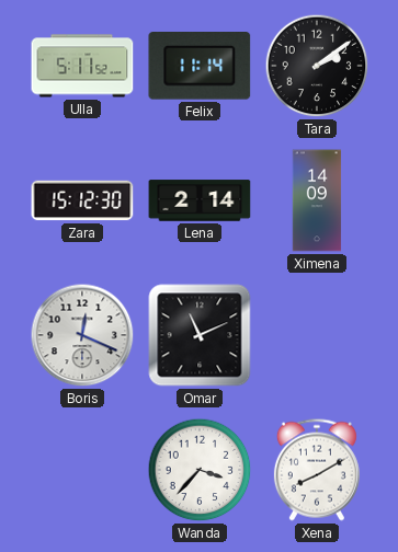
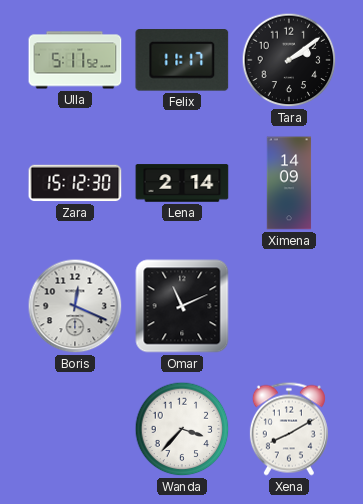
Felix: 11:14 -> 11:17 (182, 61)
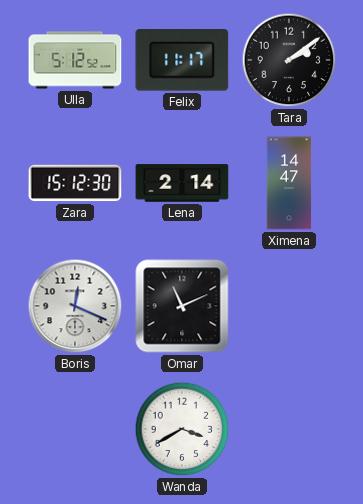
Ulla: 5:11 -> 5:12 (75, 60)
Ximena: 14:09 -> 14:47 (289, 183)
Wanda: 3:37 -> 3:40 (182, 429)
Xena: 8:10 -> none (289, 429)
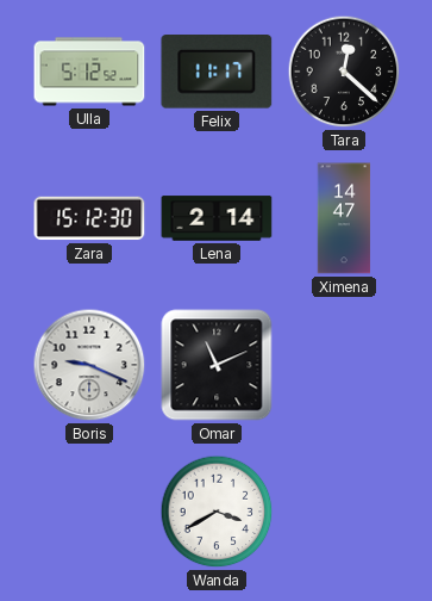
Tara: 2:09 -> 12:22 (344, 72)
Boris: 12:19 -> 9:19 (89, 365)
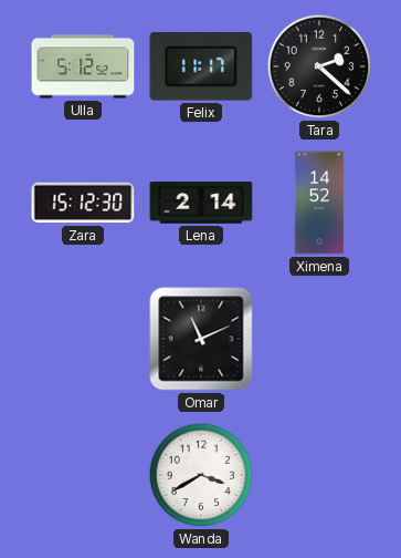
Tara: 12:22 -> 2:22 (319, 66)
Ximena: 14:47 -> 14:52 (319, 203)
Boris: 9:19 -> none (89, 365)
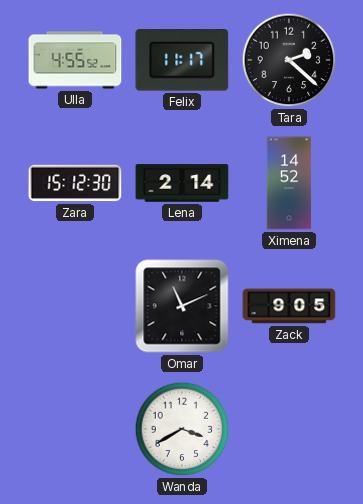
Ulla: 5:12 -> 4:55 (75, 60)
Zack: none -> 9:05 (289, 306)
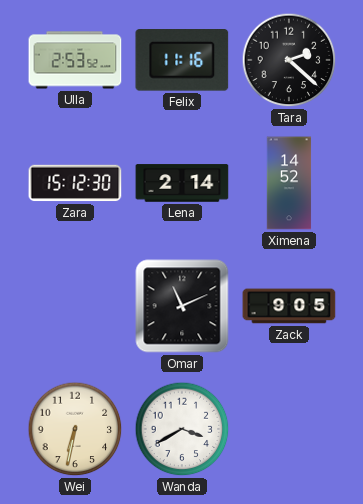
Ulla: 4:55 -> 2:53 (75, 60)
Felix: 11:17 -> 11:16 (182, 61)
Wei: none -> 6:32 (75, 429)
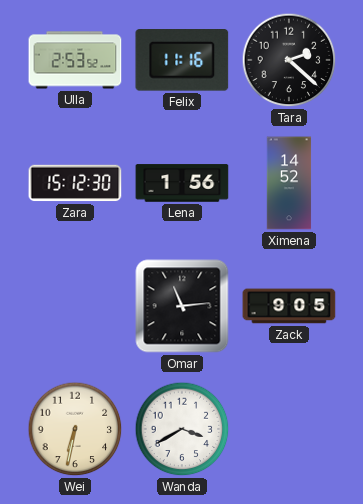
Lena: 2:14 -> 1:56 (182, 183)
Omar: 11:11 -> 11:14 (182, 306)
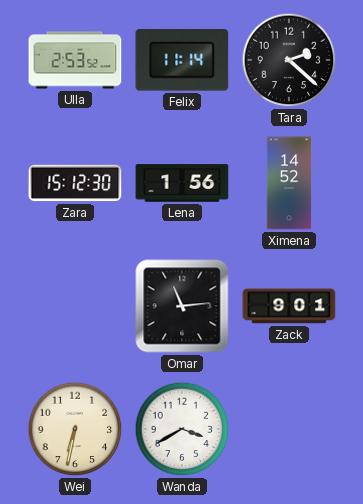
Felix: 11:16 -> 11:14 (182, 61)
Zack: 9:05 -> 9:01 (289, 306)
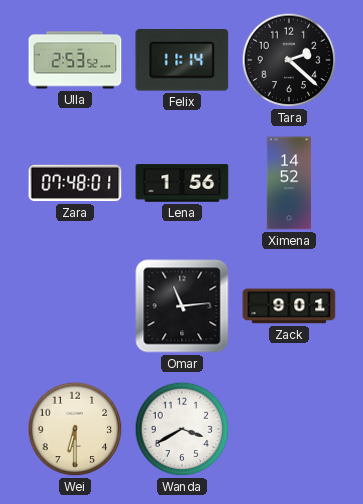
Zara: 15:12 -> 07:48 (75, 183)
Wei: 6:32 -> 6:30 (75, 429)
